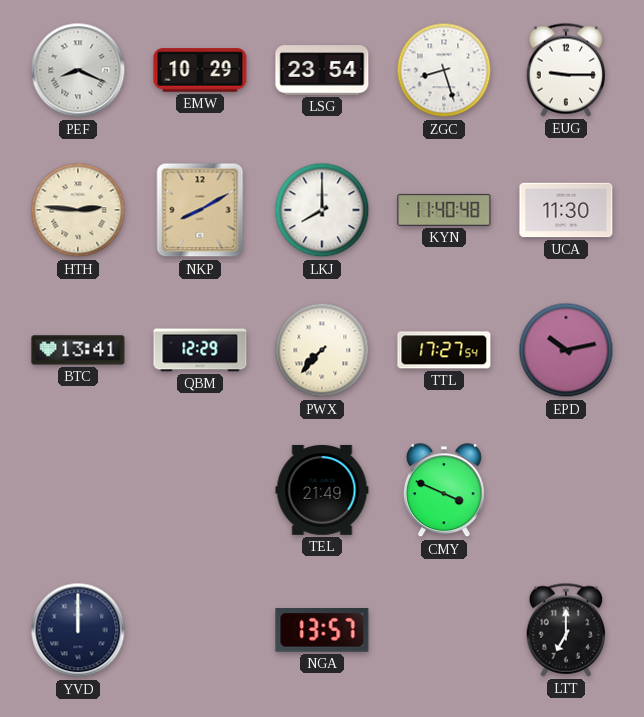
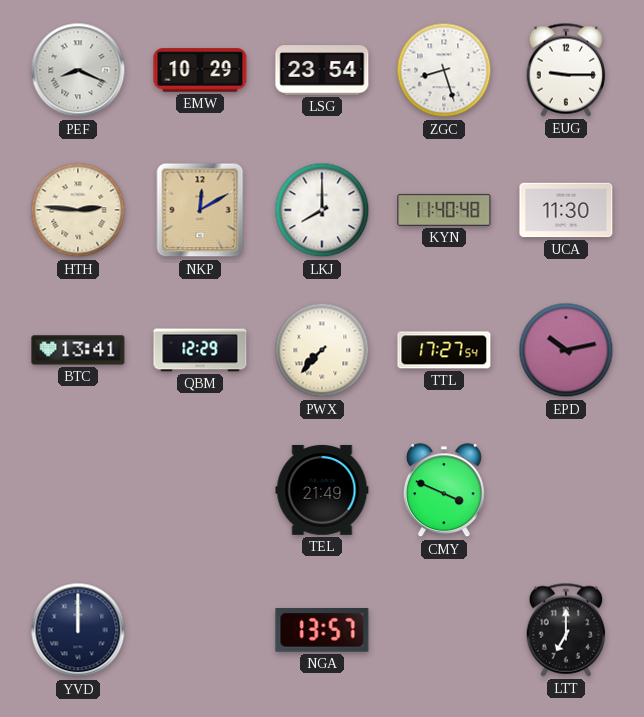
NKP: 8:10 -> 12:10 (200, 210)
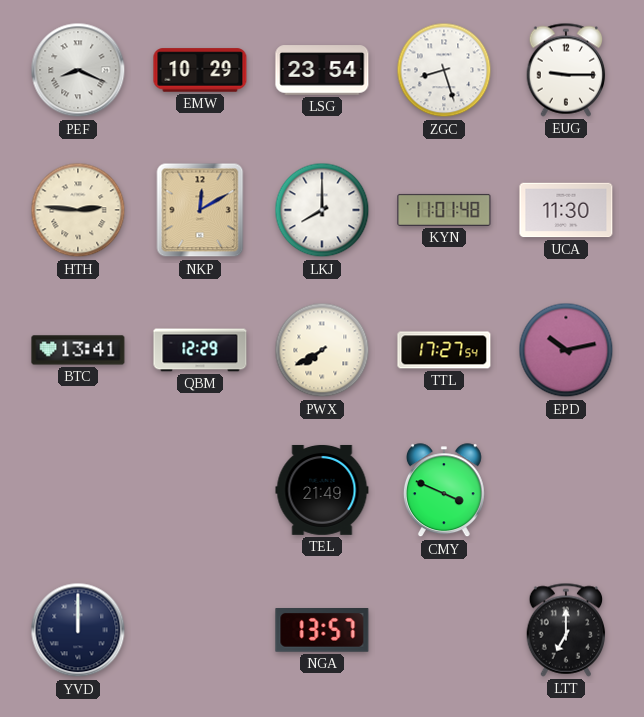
KYN: 11:40 -> 11:01 (444, 210)
PWX: 7:37 -> 7:40 (322, 350)
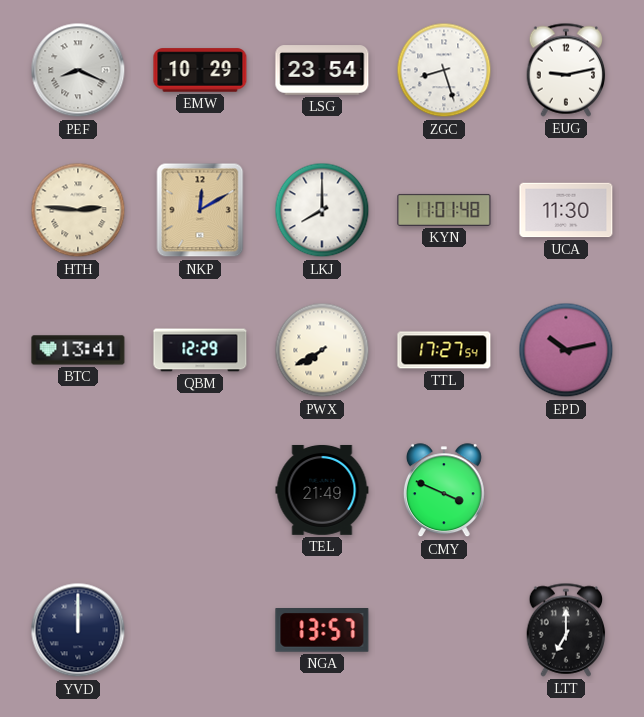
EUG: 9:15 -> 9:13 (566, 70)
